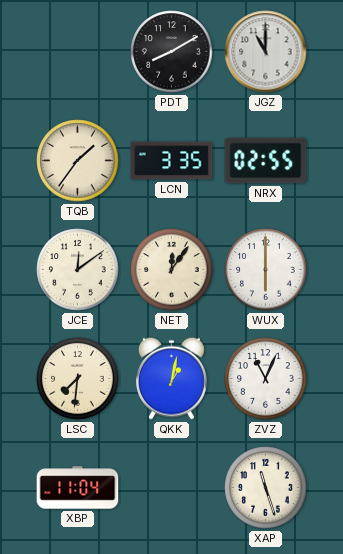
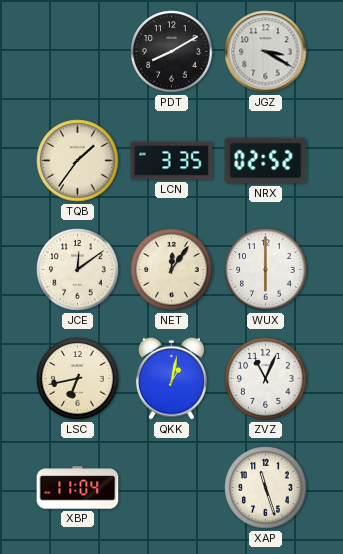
JGZ: 11:00 -> 3:20 (266, 52)
NRX: 02:55 -> 02:52 (266, 161)
LSC: 7:31 -> 6:43 (78, 379)
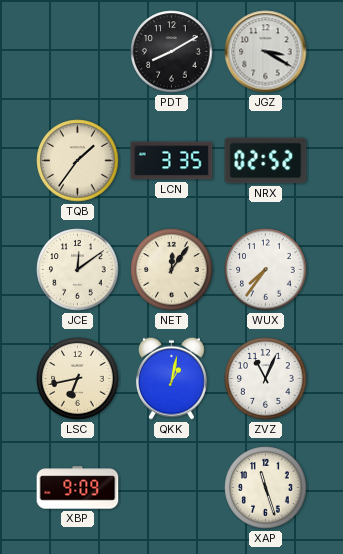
WUX: 6:00 -> 7:36 (266, 270)
XBP: 11:04 -> 9:09 (78, 488)
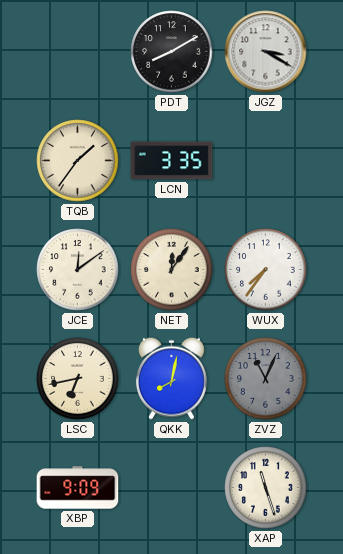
NRX: 02:52 -> none (266, 161)
QKK: 1:02 -> 8:02 (171, 378)
ZVZ dial: white -> grey (266, 379)
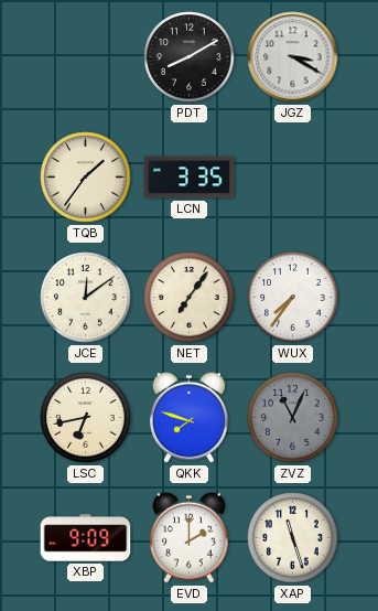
NET: 12:06 -> 7:06 (190, 298)
QKK: 8:02 -> 7:48 (188, 417)
EVD: none -> 2:00 (188, 537)
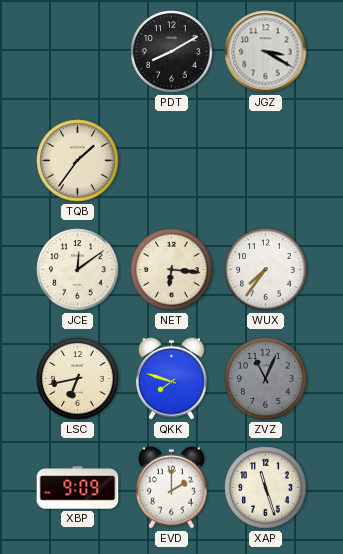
LCN: 3:35 -> none (190, 178)
NET: 7:06 -> 6:16 (172, 270)
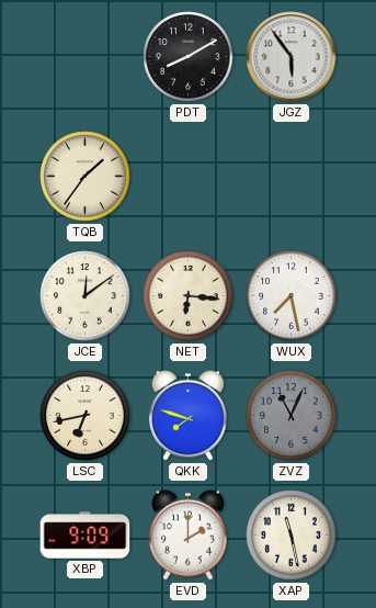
JGZ: 3:20 -> 5:54 (292, 57)
WUX: 7:36 -> 7:28 (292, 296)
XAP: 11:27 -> 11:28 (292, 536)
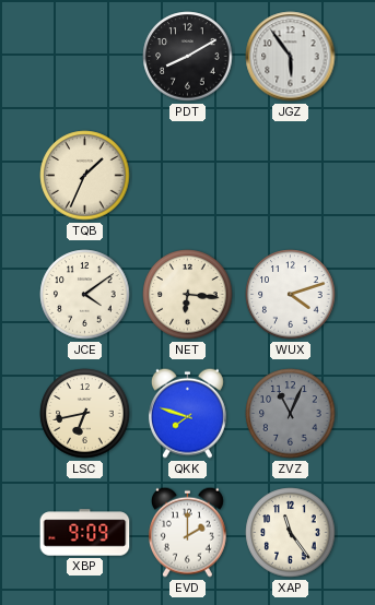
TQB: 1:36 -> 1:34 (85, 176)
JCE: 12:09 -> 4:09 (85, 295)
WUX: 7:28 -> 4:12 (291, 295)
XAP: 11:28 -> 11:24 (291, 533)
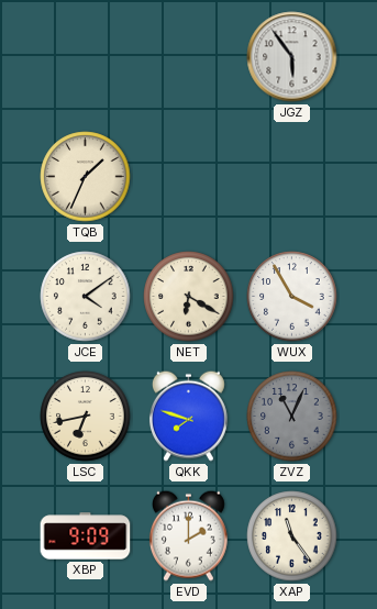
PDT: 8:10 -> none (188, 57)
NET: 6:16 -> 6:20 (189, 297)
WUX: 4:12 -> 3:55 (292, 297)
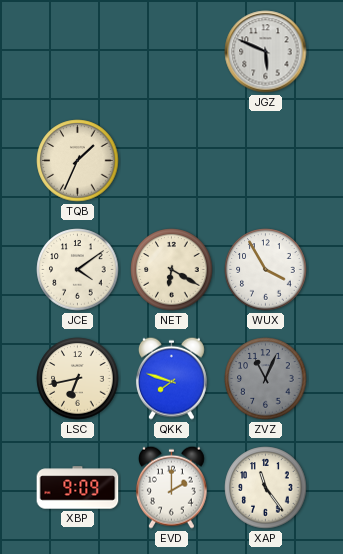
JGZ: 5:54 -> 5:49 (266, 52)
